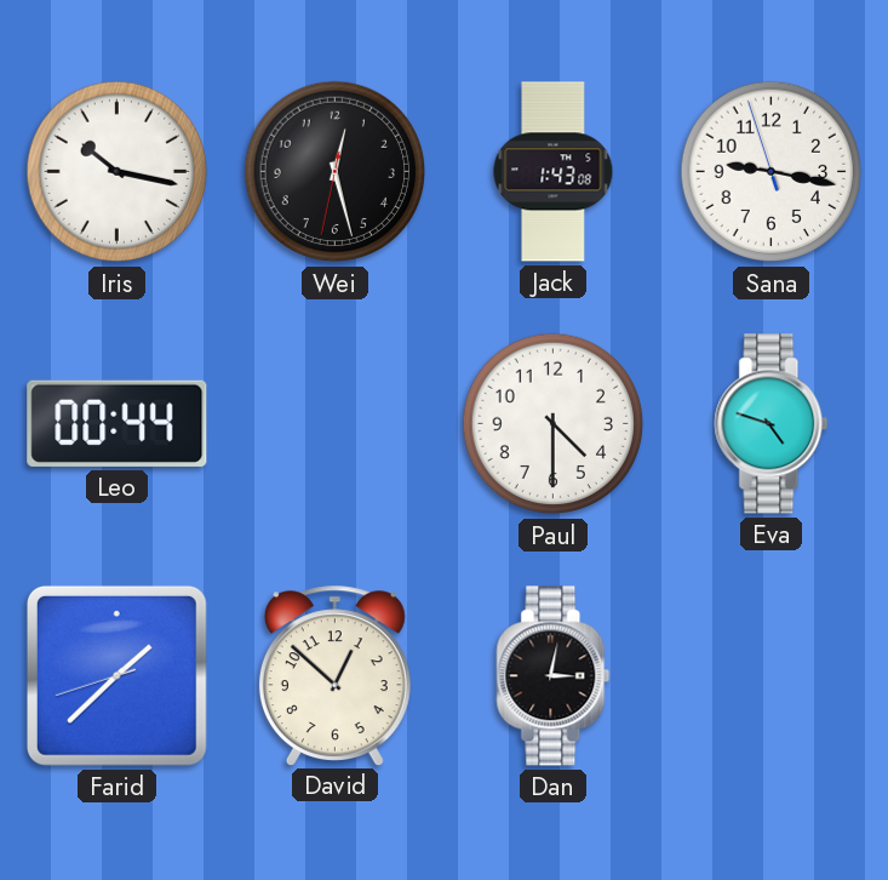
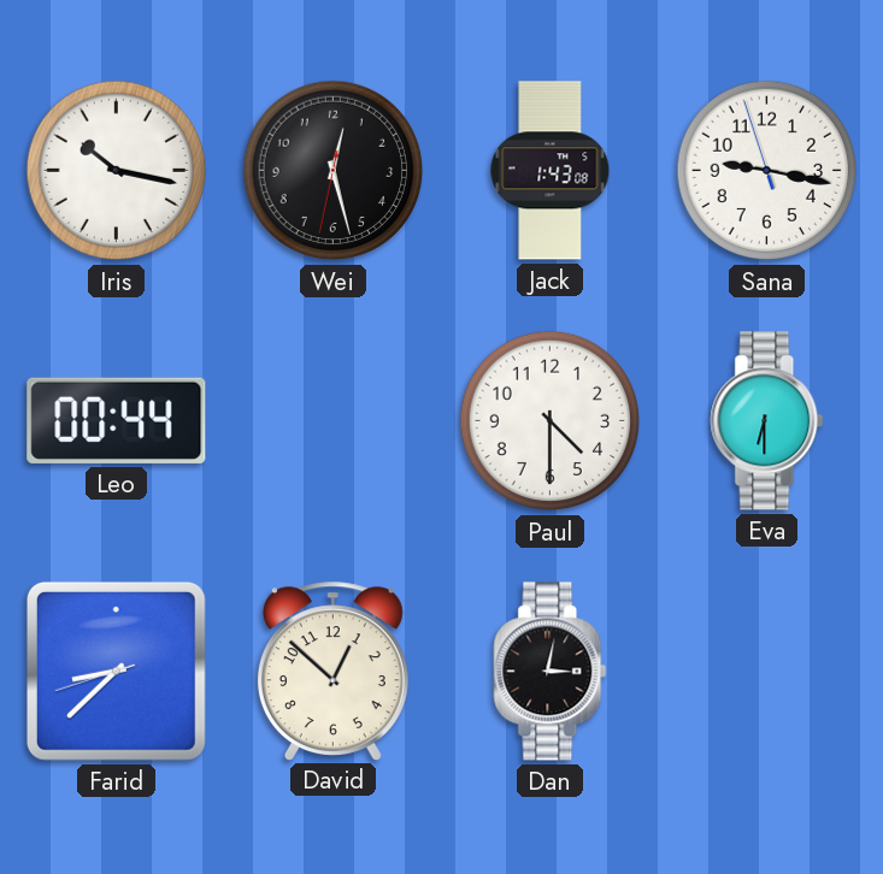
Eva: 4:48 -> 6:30 (767, 421)
Farid: 1:37 -> 8:37 (116, 671)
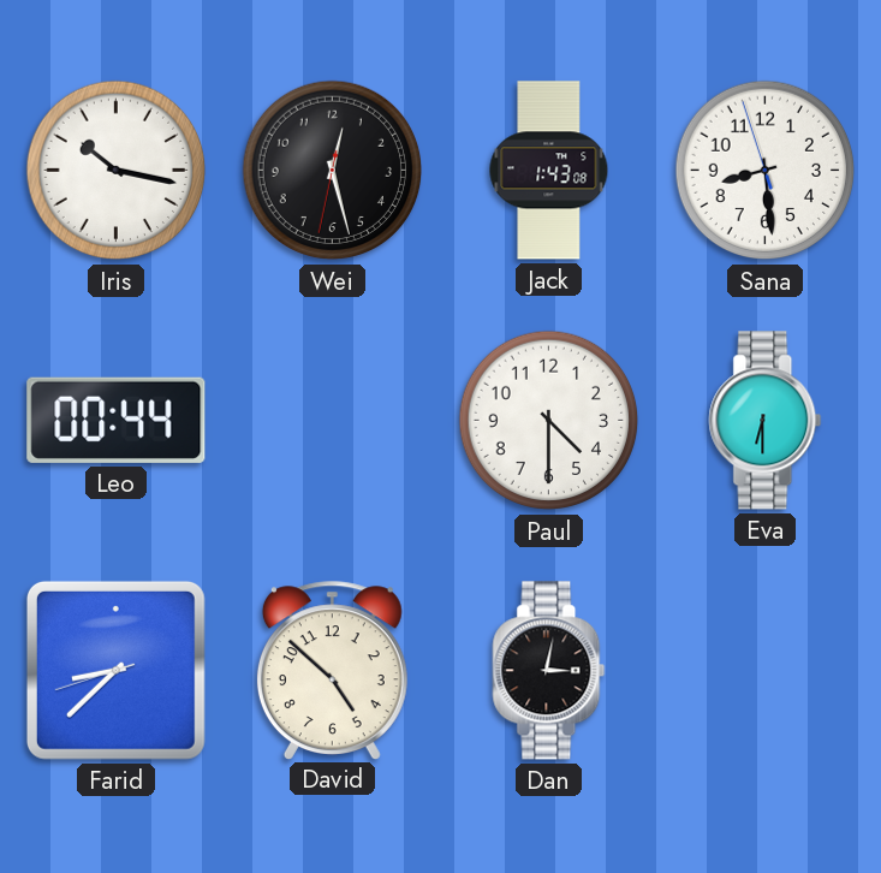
Sana: 9:16 -> 8:28 (766, 171)
David: 12:52 -> 4:52 (332, 670)
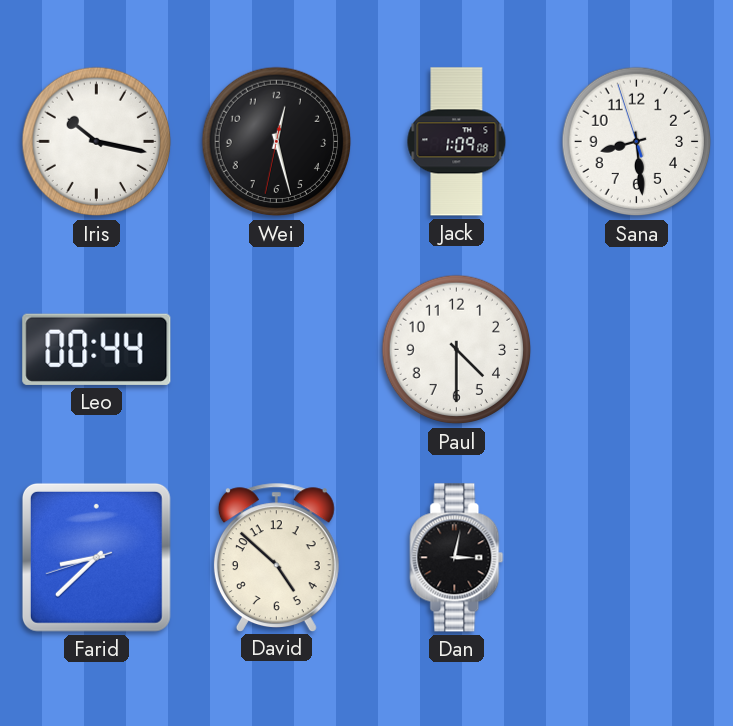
Jack: 1:43 -> 1:09 (457, 142)
Eva: 6:30 -> none (766, 421)
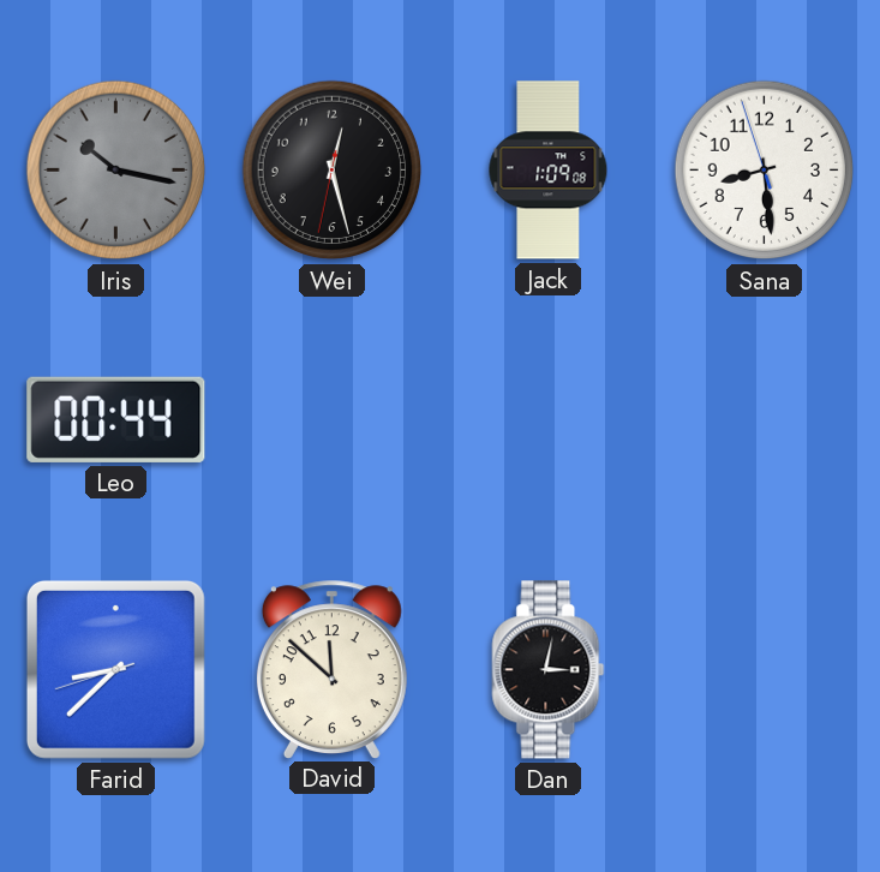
Iris dial: white -> grey (116, 171)
Paul: 4:30 -> none (457, 350)
David: 4:52 -> 11:52 (331, 669)
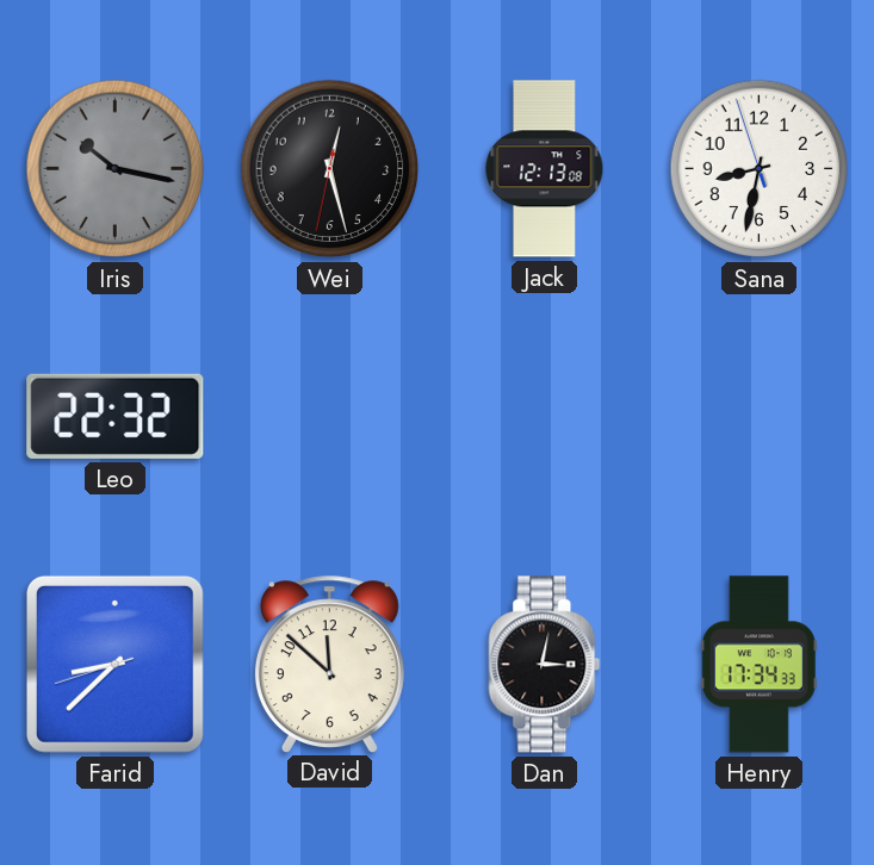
Jack: 1:09 -> 12:13 (545, 169)
Sana: 8:28 -> 8:31 (760, 169)
Leo: 00:44 -> 22:32 (116, 416)
Henry: none -> 17:34 (758, 665)
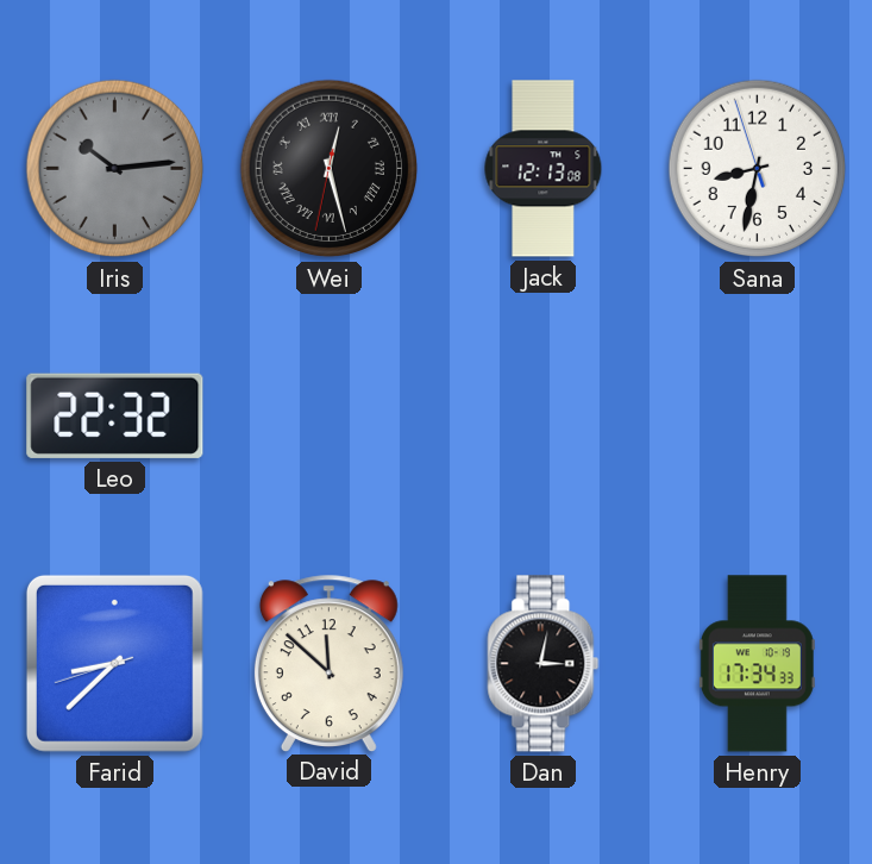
Iris: 10:17 -> 10:14 (115, 169)
Wei numerals: Arabic -> Roman (330, 169)
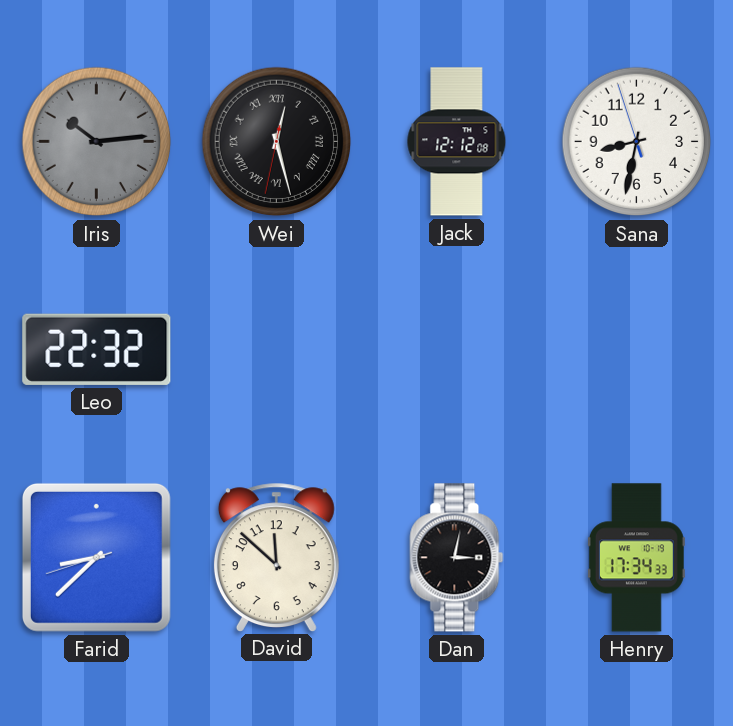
Jack: 12:13 -> 12:12 (457, 142)
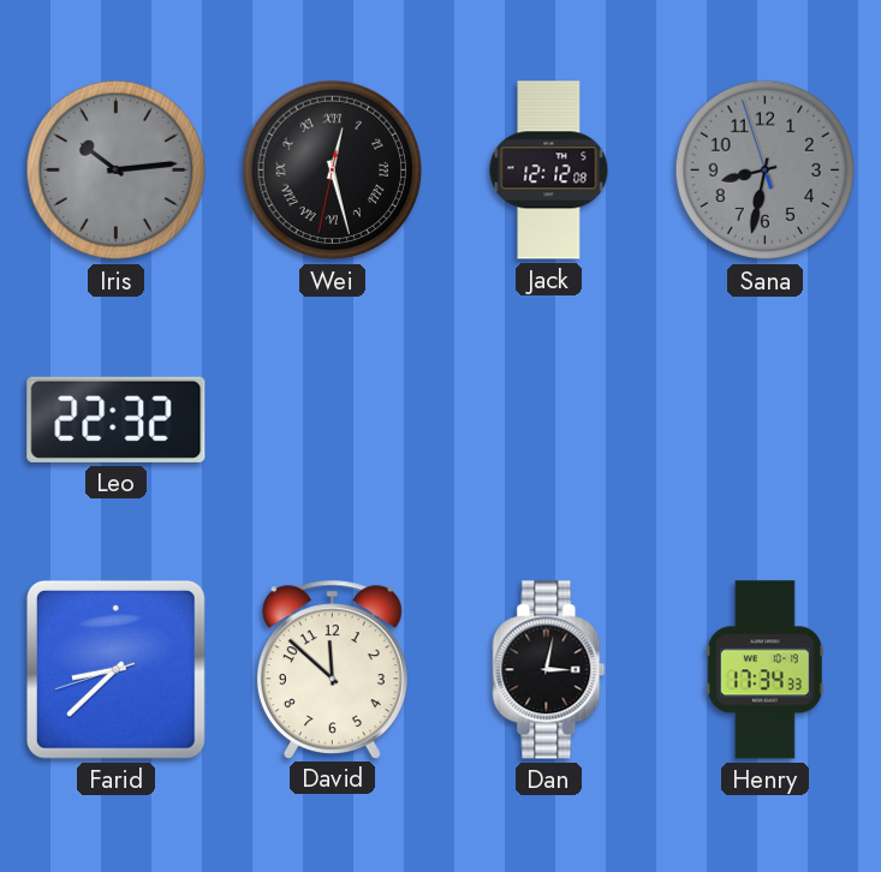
Sana dial: white -> grey (766, 171)
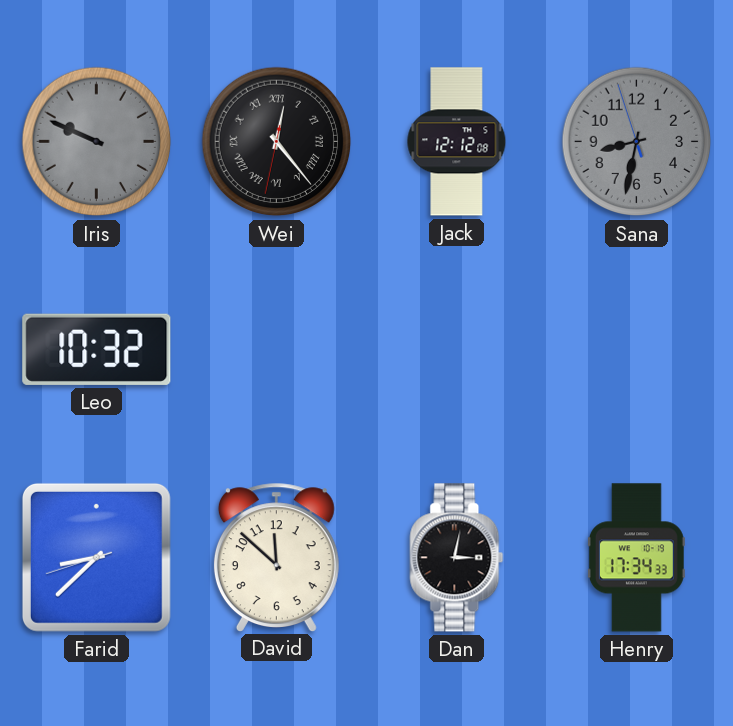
Iris: 10:14 -> 9:49 (97, 142)
Wei: 12:27 -> 12:23 (277, 142)
Leo: 22:32 -> 10:32 (97, 349)
